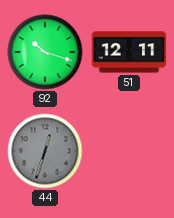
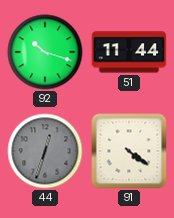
51: 12:11 -> 11:44 (129, 52)
91: none -> 4:21 (129, 151)
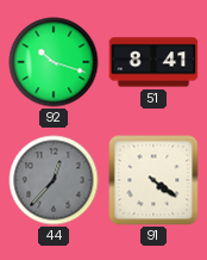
51: 11:44 -> 8:41 (153, 62)
44: 12:33 -> 12:37 (54, 180)
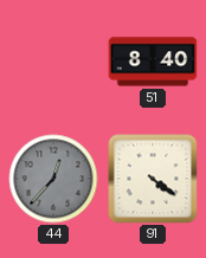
92: 10:18 -> none (54, 62)
51: 8:41 -> 8:40 (153, 62)
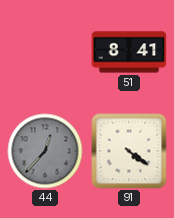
51: 8:40 -> 8:41 (129, 52)
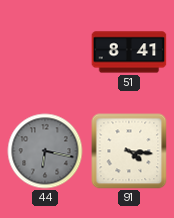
44: 12:37 -> 6:17 (45, 151)
91: 4:21 -> 4:16 (129, 151)
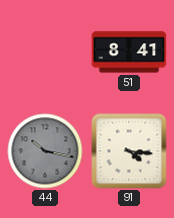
44: 6:17 -> 10:17 (45, 151)
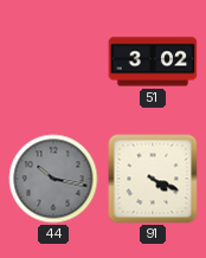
51: 8:41 -> 3:02 (153, 62)
91: 4:16 -> 4:19 (153, 179)
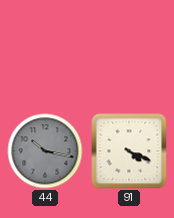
51: 3:02 -> none (153, 62)
